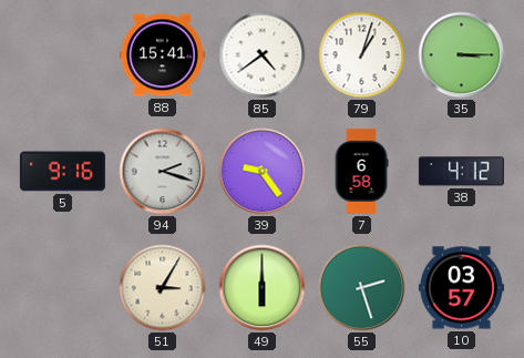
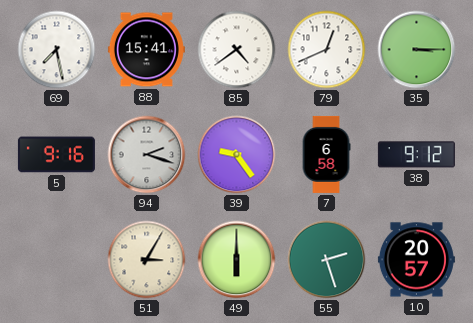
69: none -> 7:28 (57, 50)
79: 1:03 -> 12:41 (327, 50)
38: 4:12 -> 9:12 (416, 155)
10: 03:57 -> 20:57 (416, 260)
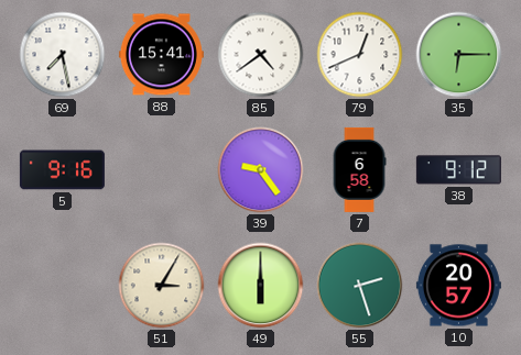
35: 3:15 -> 6:15 (459, 55)
94: 2:18 -> none (147, 155)
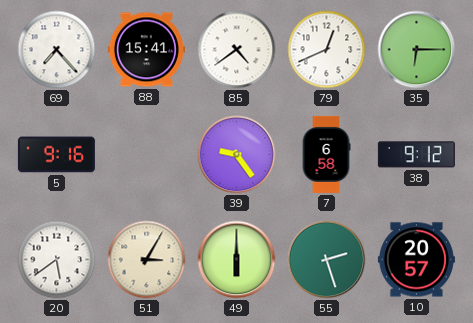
69: 7:28 -> 7:23 (57, 50)
20: none -> 5:39 (57, 260)
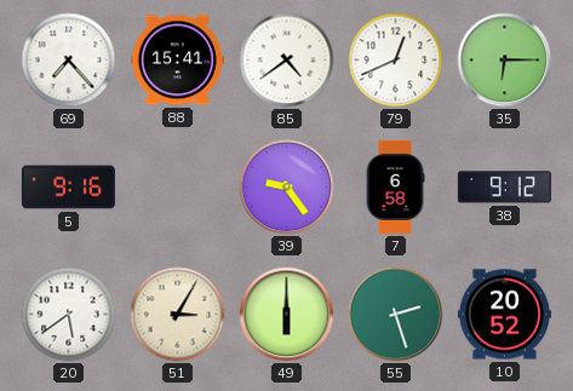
10: 20:57 -> 20:52 (504, 315)
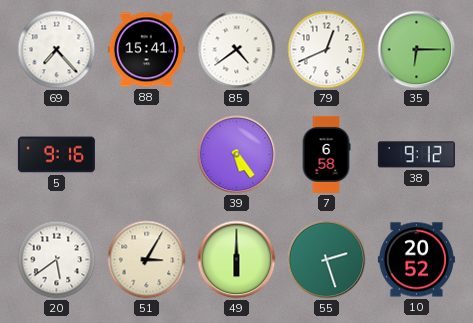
39: 9:24 -> 5:24 (237, 155)
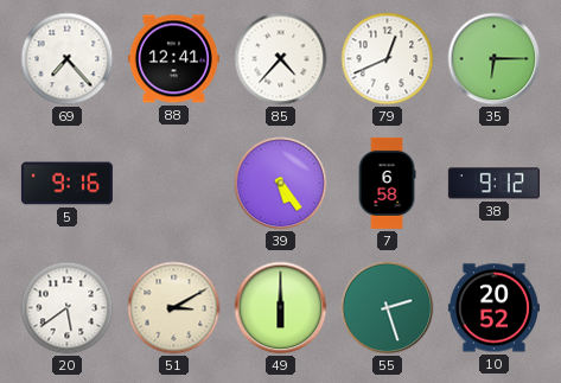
88: 15:41 -> 12:41 (173, 59)
85: 4:39 -> 4:37 (281, 59)
51: 3:05 -> 3:10 (174, 308)
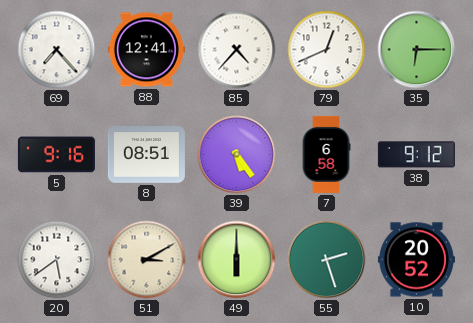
8: none -> 08:51 (146, 155)
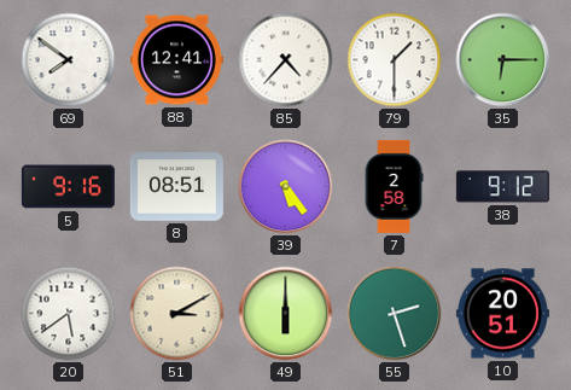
69: 7:23 -> 7:51 (69, 60)
79: 12:41 -> 1:30 (395, 60)
7: 6:58 -> 2:58 (394, 186)
10: 20:52 -> 20:51 (502, 314)
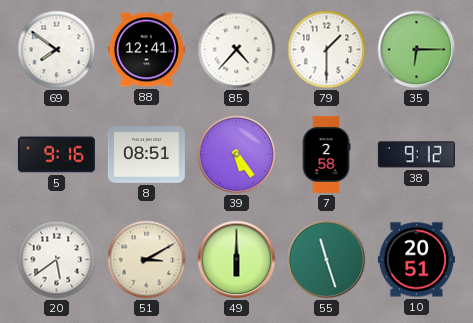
55: 2:27 -> 11:27 (327, 260)
